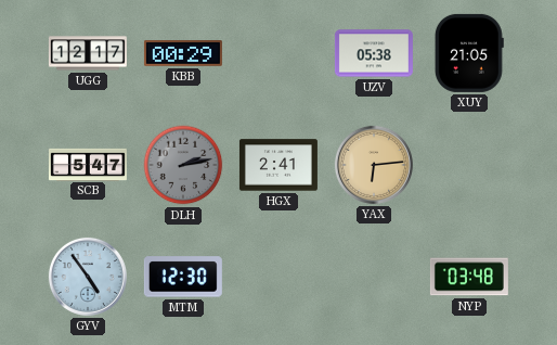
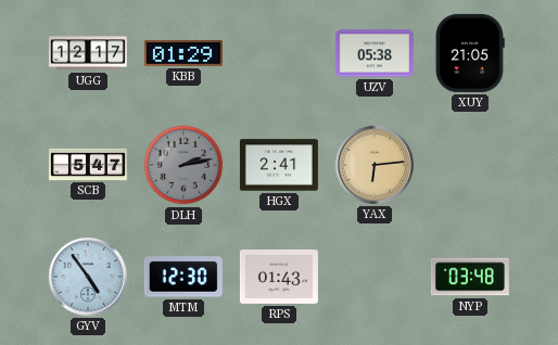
KBB: 00:29 -> 01:29 (183, 53)
RPS: none -> 01:43 (279, 278)
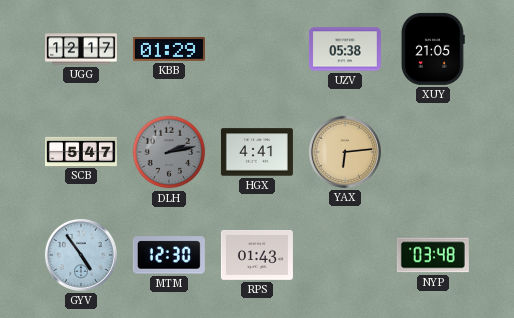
HGX: 2:41 -> 4:41 (257, 152)
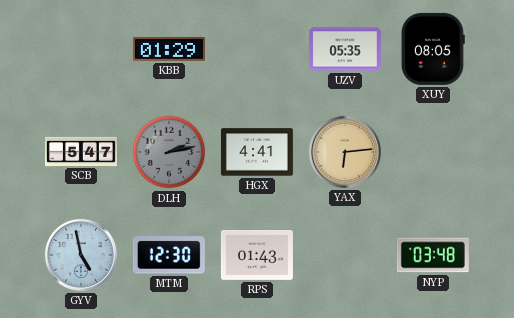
UGG: 12:17 -> none (81, 49)
UZV: 05:38 -> 05:35 (345, 49)
XUY: 21:05 -> 08:05 (433, 49)
GYV: 4:54 -> 4:58 (81, 255)
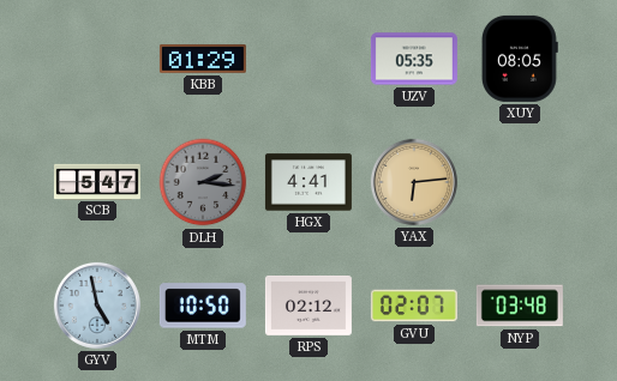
DLH: 2:13 -> 2:16 (203, 182)
MTM: 12:30 -> 10:50 (203, 306)
RPS: 01:43 -> 02:12 (308, 307)
GVU: none -> 02:07 (414, 306)
